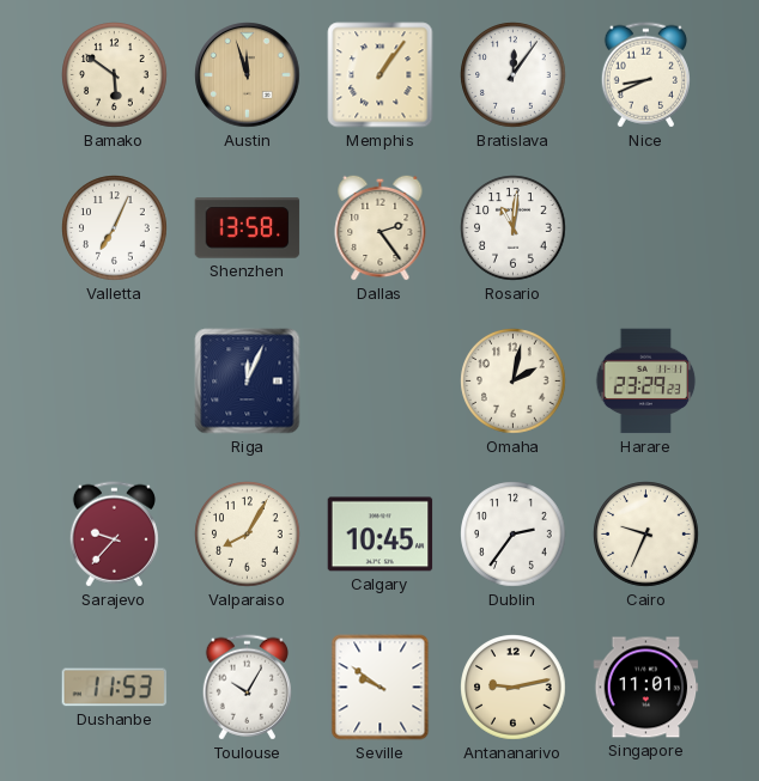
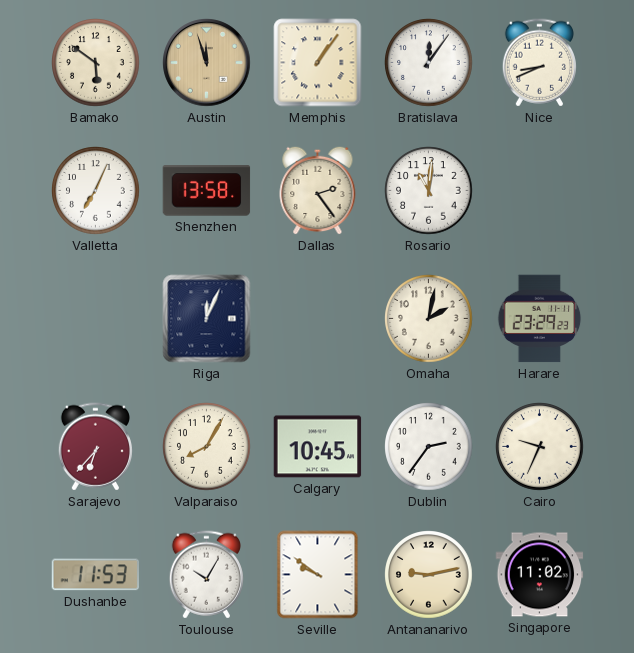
Sarajevo: 9:37 -> 6:37 (95, 447)
Singapore: 11:01 -> 11:02 (540, 575)
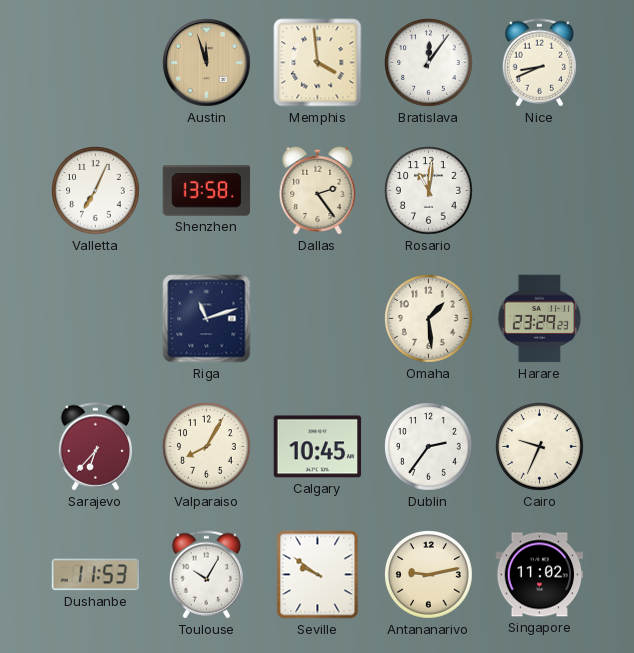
Bamako: 5:51 -> none (96, 63)
Memphis: 1:06 -> 3:59 (318, 63)
Riga: 12:04 -> 11:12 (207, 319)
Omaha: 2:02 -> 1:29 (429, 319)
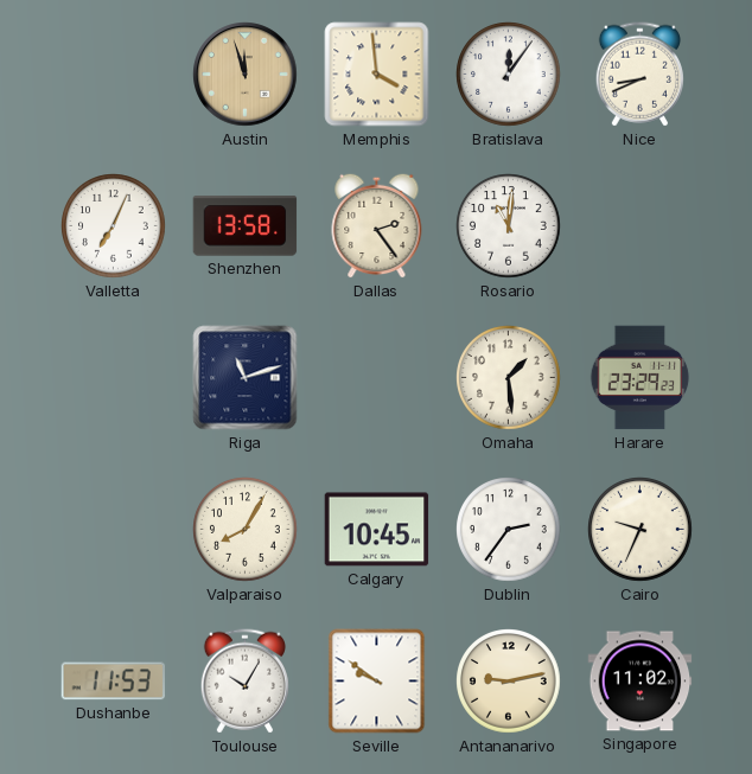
Sarajevo: 6:37 -> none (95, 447)
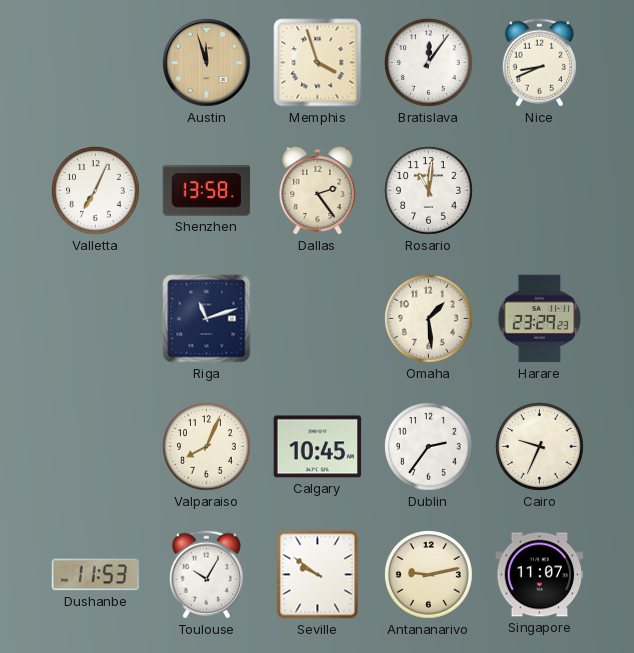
Memphis: 3:59 -> 3:57 (318, 63)
Valparaiso: 8:05 -> 8:04 (207, 447)
Singapore: 11:02 -> 11:07 (540, 575)
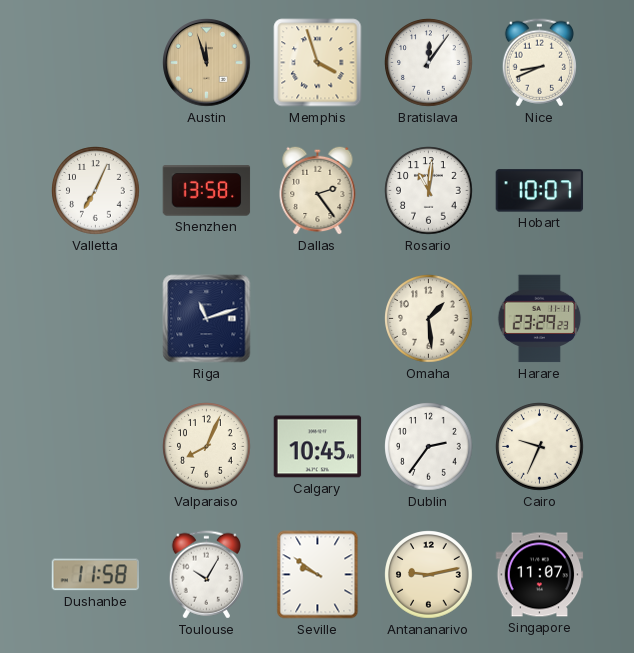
Hobart: none -> 10:07 (540, 191)
Dushanbe: 11:53 -> 11:58 (96, 575)
